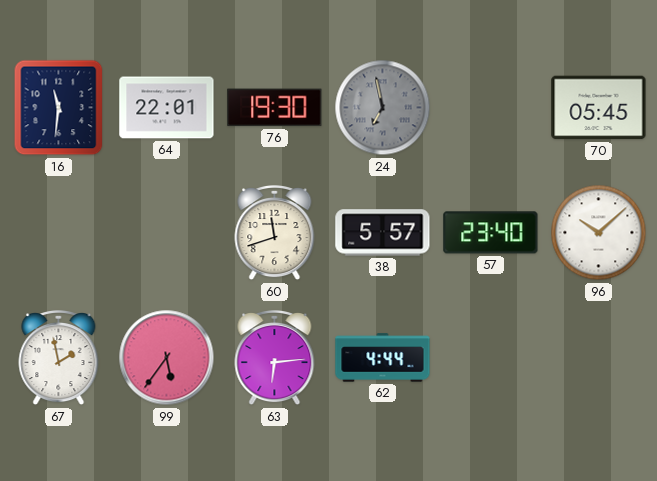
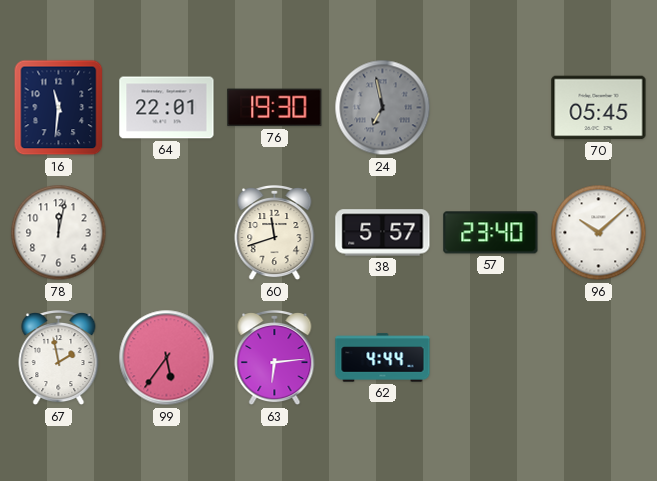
78: none -> 12:02 (59, 233)
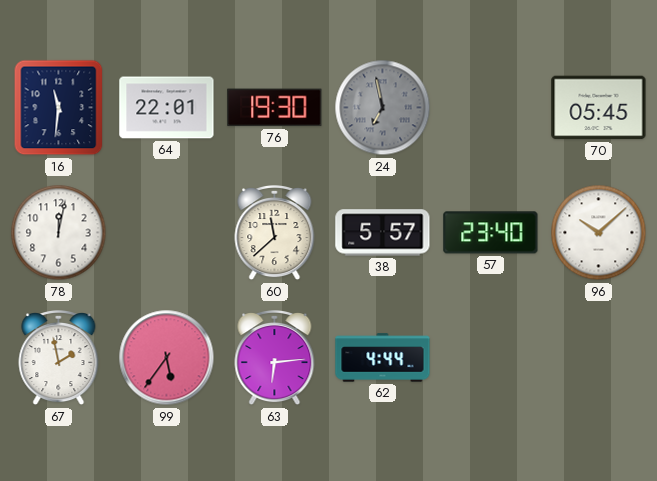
60: 11:42 -> 11:38 (275, 234)
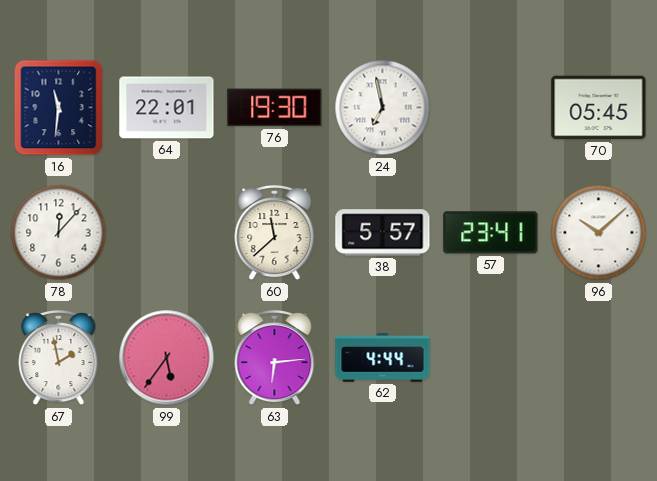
24 dial: grey -> white (383, 108)
78: 12:02 -> 12:07 (59, 233)
57: 23:40 -> 23:41 (491, 233)
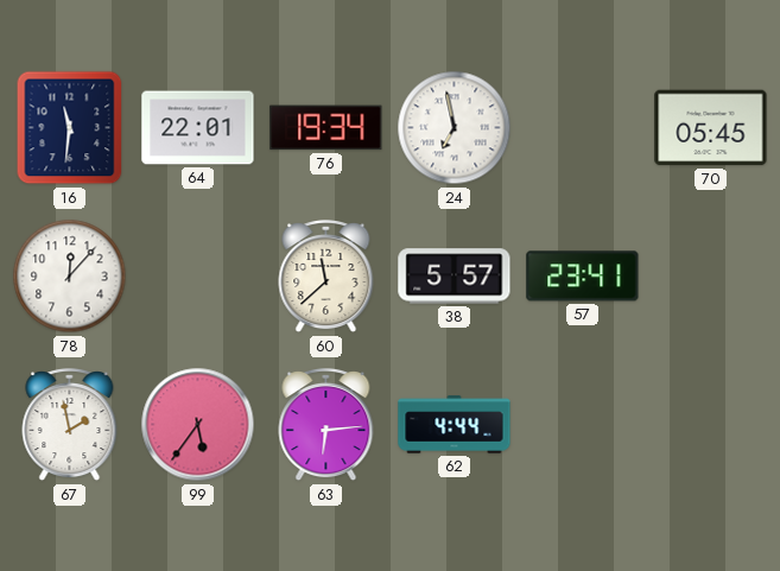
76: 19:30 -> 19:34 (326, 128)
96: 10:08 -> none (599, 233)
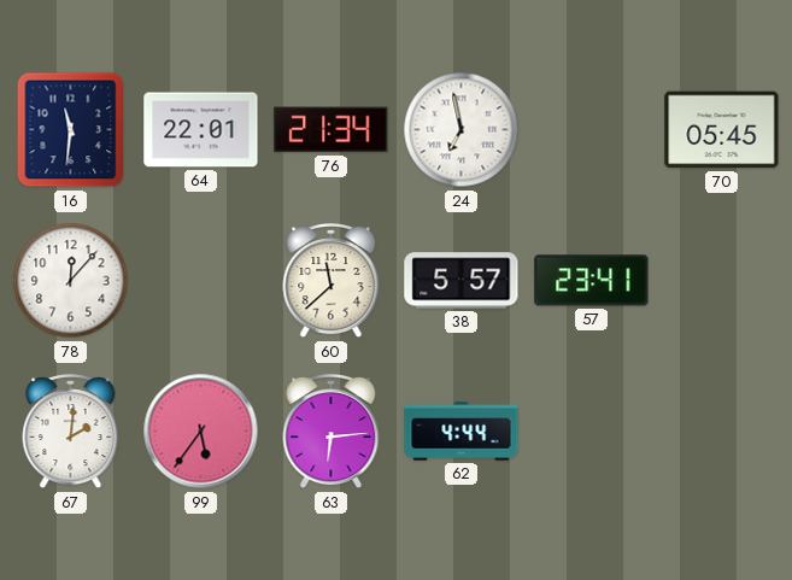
76: 19:34 -> 21:34 (332, 130)
67: 1:58 -> 2:01 (71, 433)
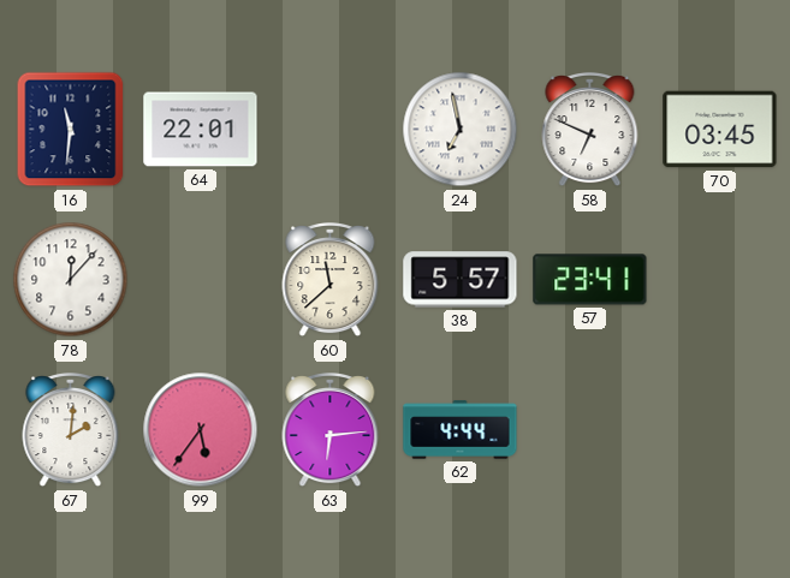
76: 21:34 -> none (332, 130)
58: none -> 6:49 (590, 131)
70: 05:45 -> 03:45 (720, 130)
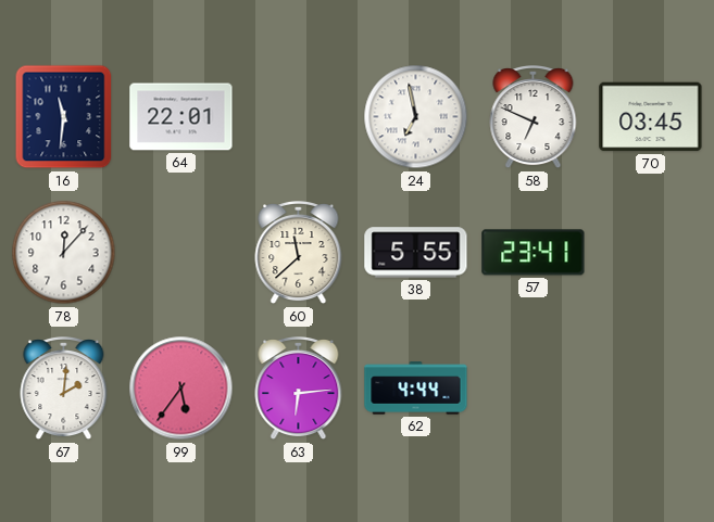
38: 5:57 -> 5:55 (416, 253)
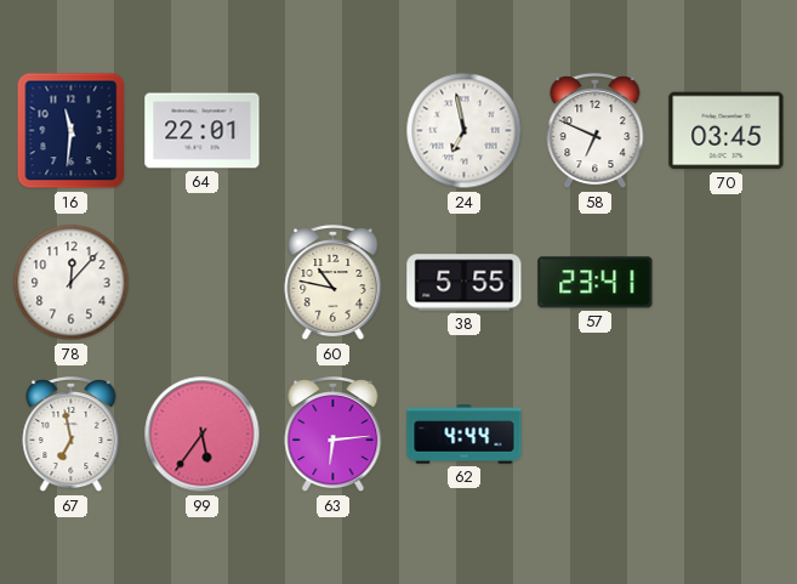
60: 11:38 -> 10:47 (334, 284)
67: 2:01 -> 6:58 (72, 436)
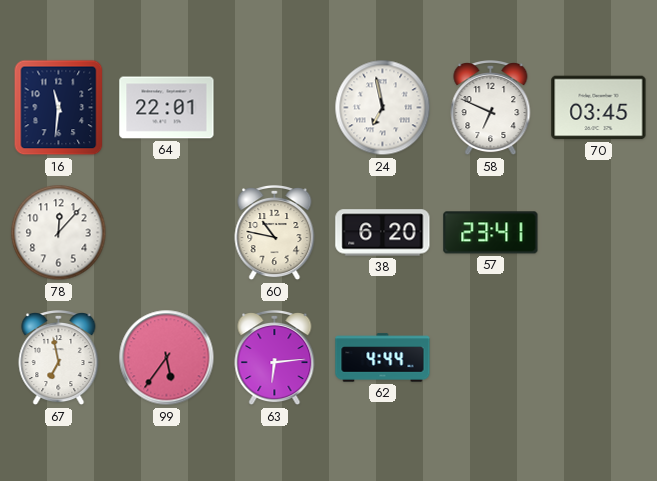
38: 5:55 -> 6:20 (383, 233)
